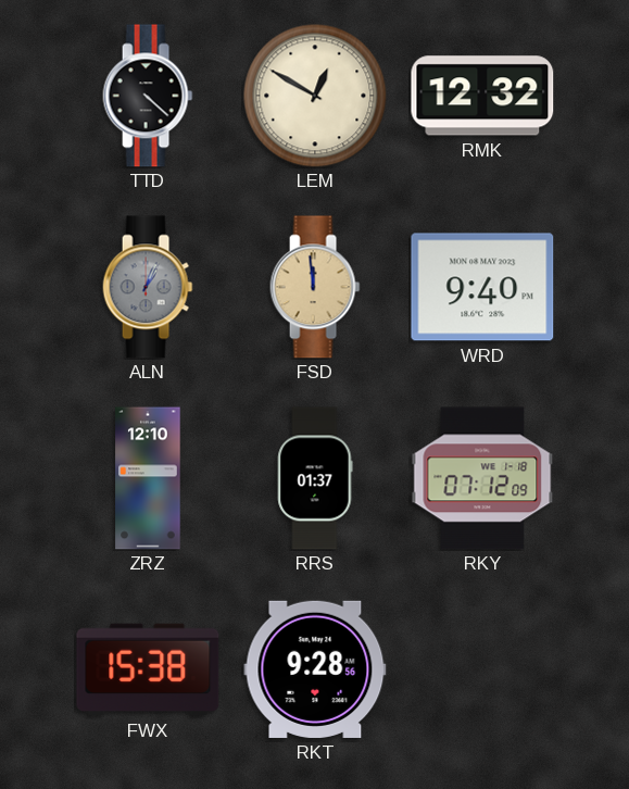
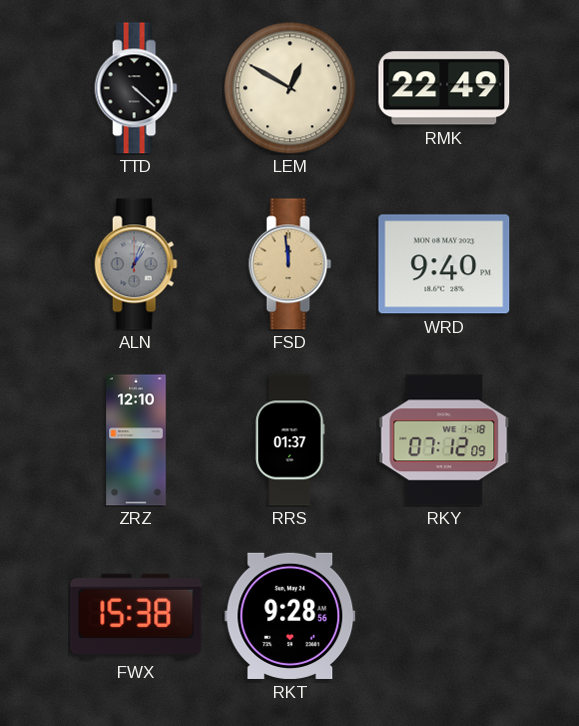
RMK: 12:32 -> 22:49 (444, 88)
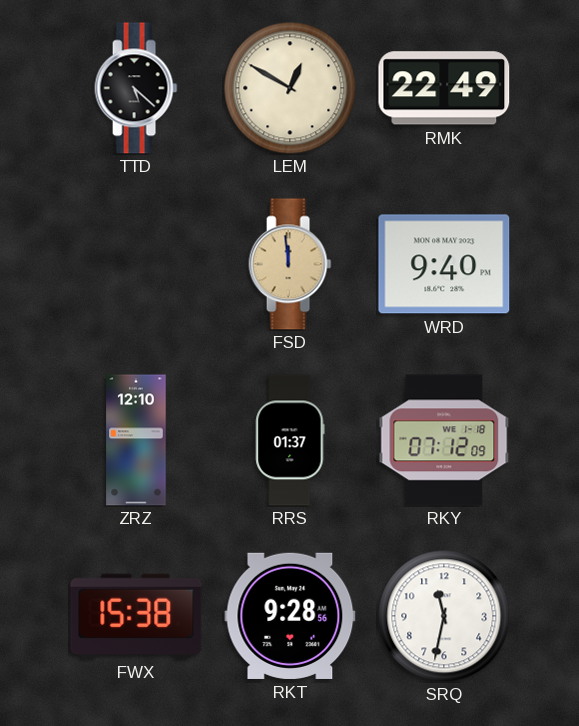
TTD: 4:22 -> 5:22 (136, 88)
ALN: 1:04 -> none (136, 264)
SRQ: none -> 11:32 (444, 616)
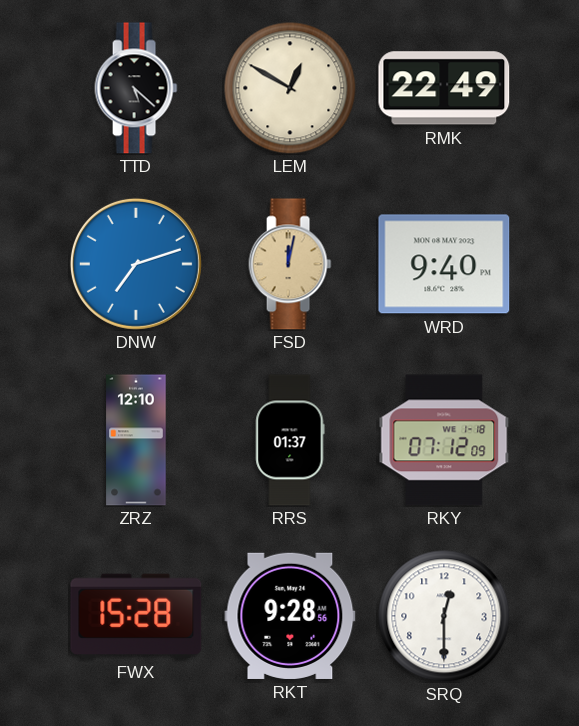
DNW: none -> 7:12 (136, 264)
FSD: 11:59 -> 12:02 (290, 264)
FWX: 15:38 -> 15:28 (136, 616)
SRQ: 11:32 -> 12:30 (444, 616)
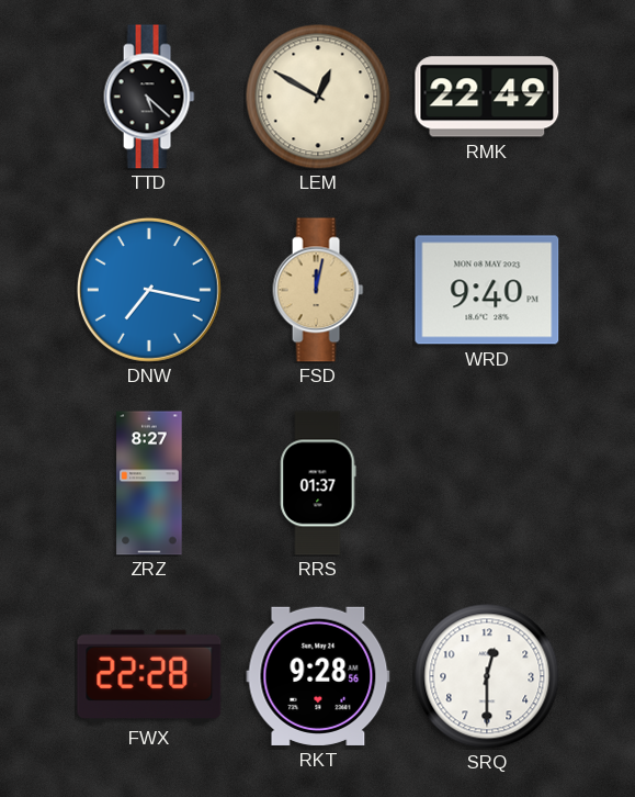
DNW: 7:12 -> 7:17 (149, 290)
ZRZ: 12:10 -> 8:27 (149, 483)
RKY: 07:12 -> none (444, 440)
FWX: 15:28 -> 22:28 (149, 676)
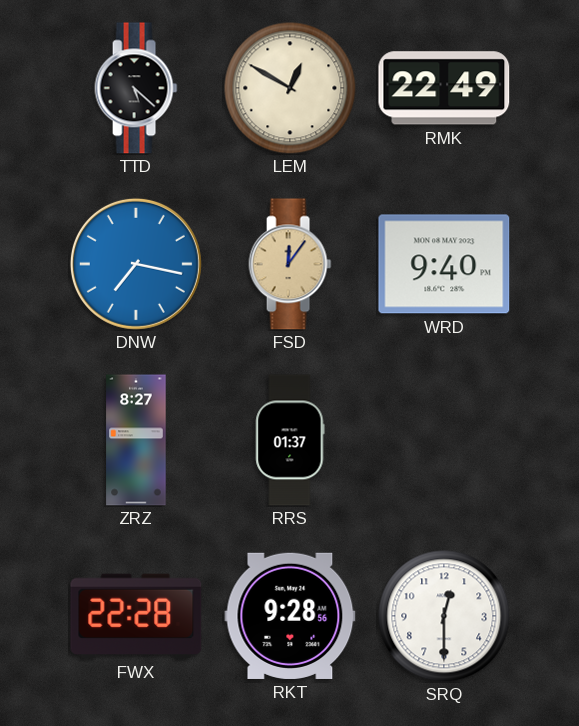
FSD: 12:02 -> 12:06 (290, 264)
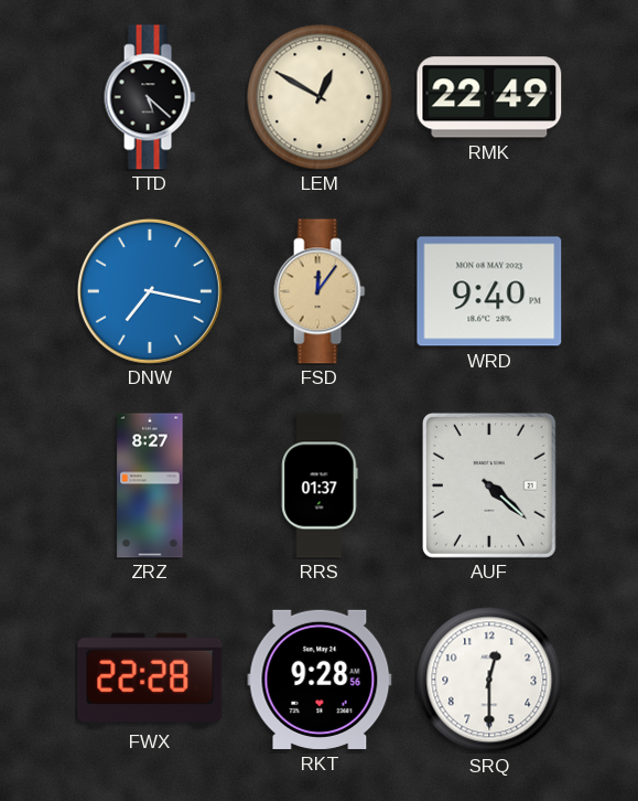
AUF: none -> 4:22 (489, 485)
